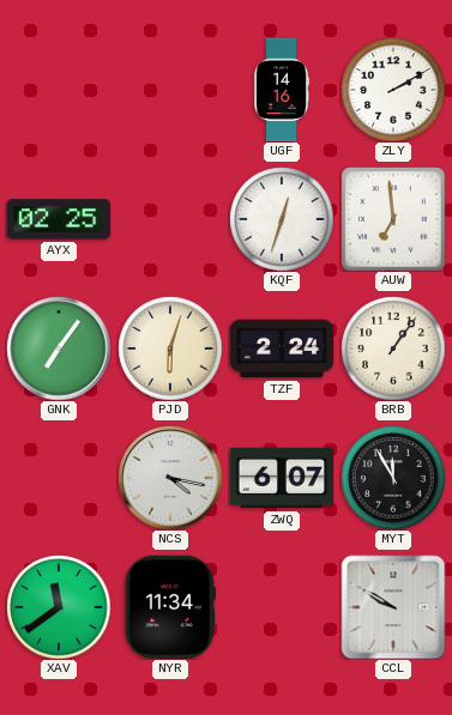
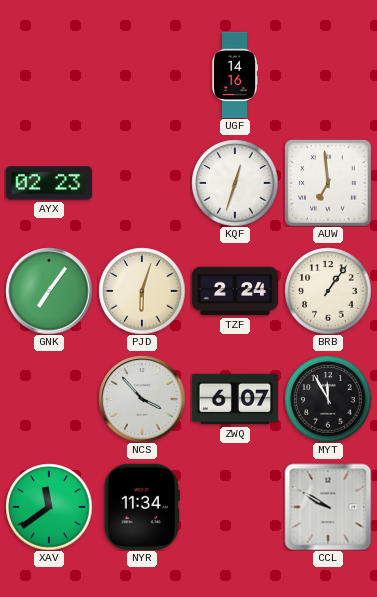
ZLY: 2:10 -> none (393, 90)
AYX: 02:25 -> 02:23 (49, 183)
NCS: 4:17 -> 3:53 (142, 399)
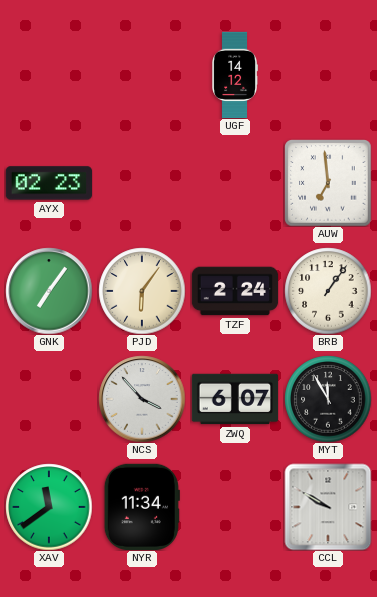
UGF: 14:16 -> 14:12 (234, 75)
KQF: 12:33 -> none (235, 183)
PJD: 6:03 -> 6:06 (142, 291)
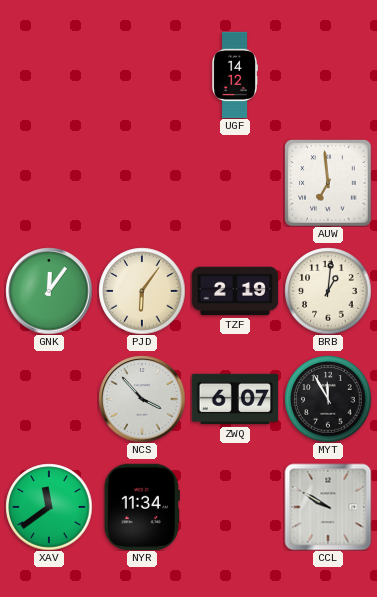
AYX: 02:23 -> none (49, 183)
GNK: 7:06 -> 12:06 (49, 291)
TZF: 2:24 -> 2:19 (235, 291)
BRB: 1:06 -> 1:01 (328, 291)
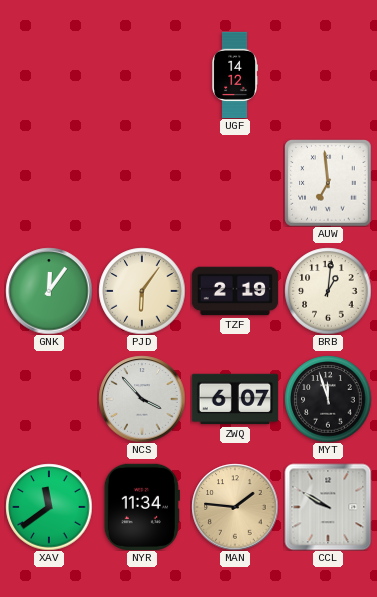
MYT: 11:55 -> 11:57 (328, 399)
MAN: none -> 1:46 (235, 507)
